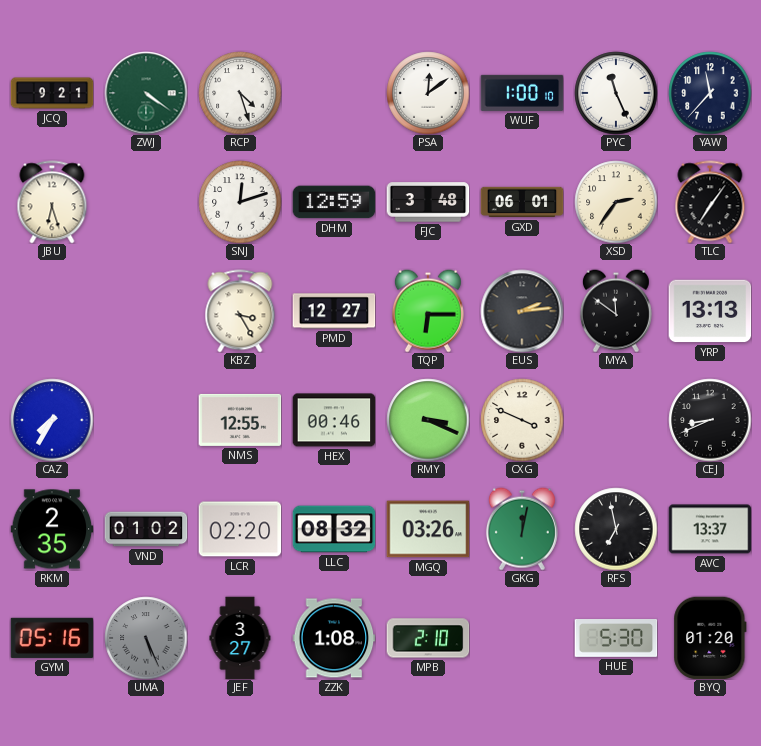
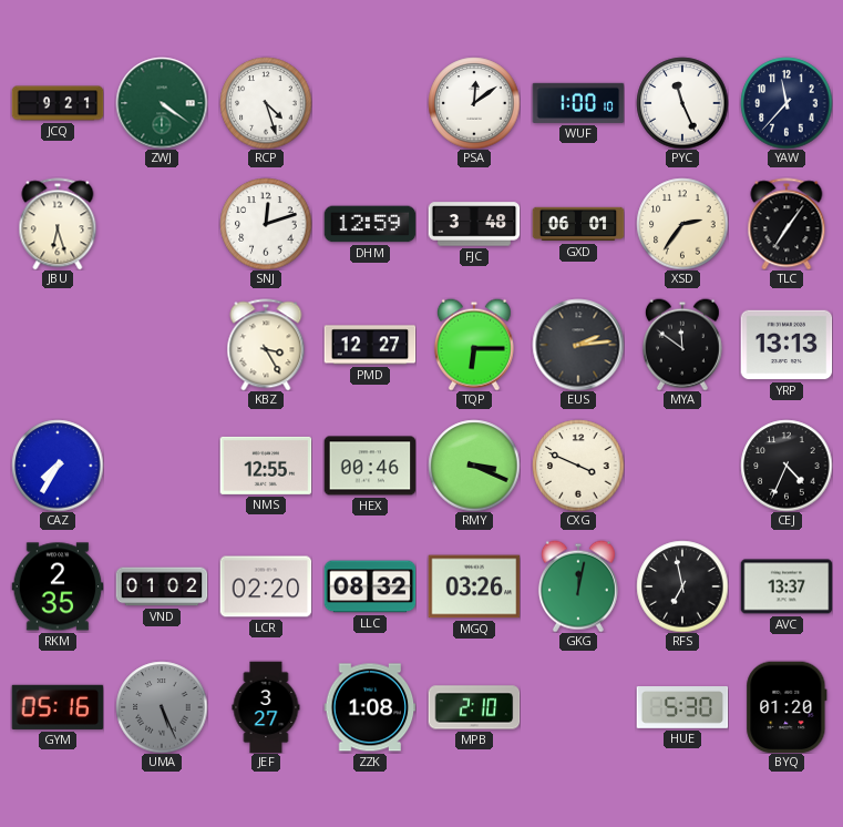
CEJ: 8:41 -> 4:34 (787, 466)
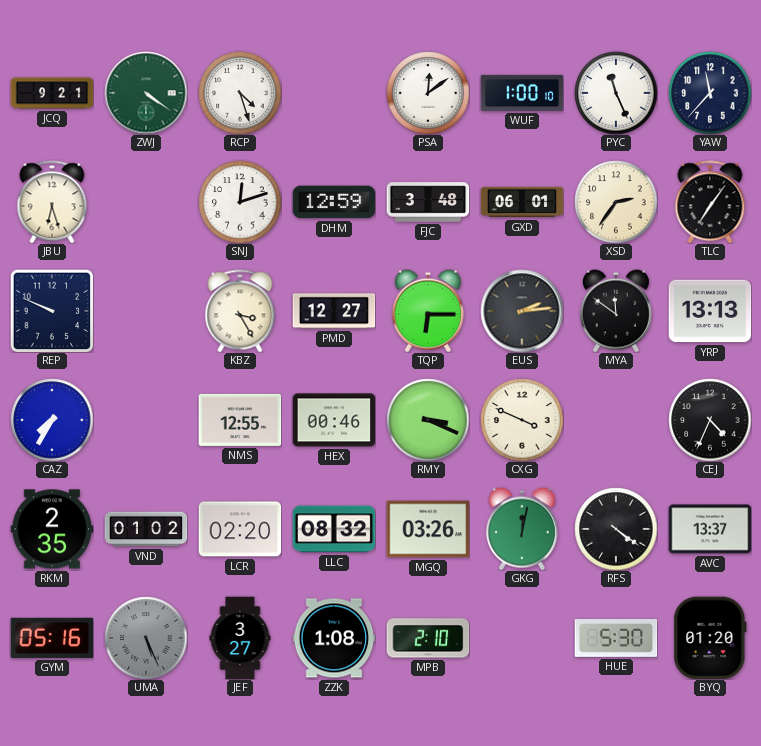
REP: none -> 9:49 (52, 311)
RFS: 6:58 -> 4:21 (616, 529)
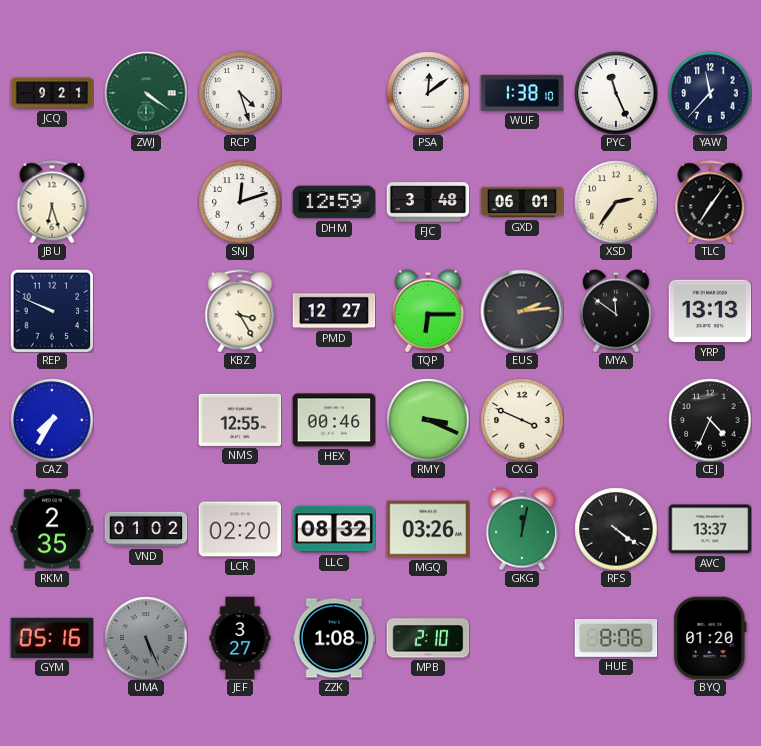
WUF: 1:00 -> 1:38 (522, 93)
HUE: 5:30 -> 8:06 (616, 639)
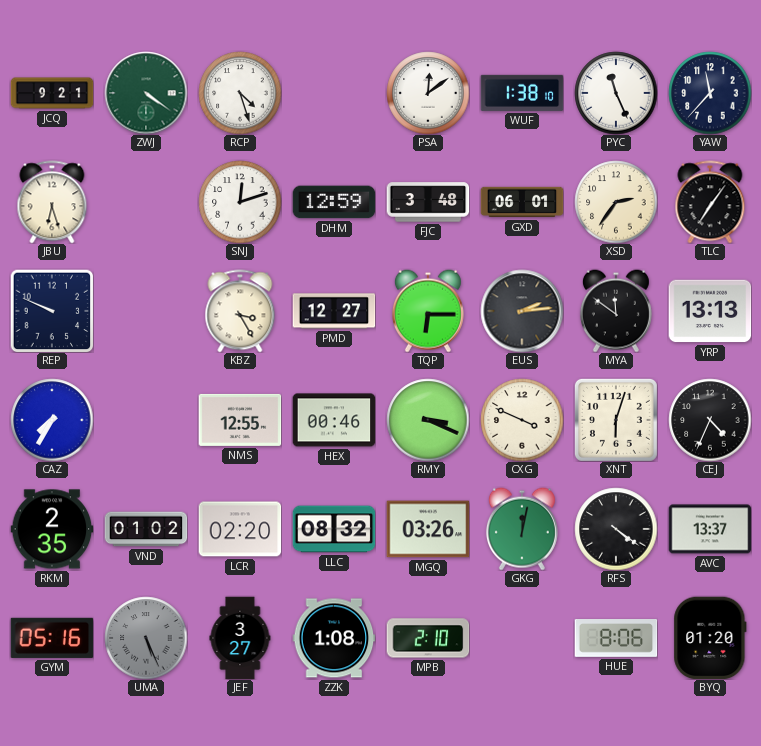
XNT: none -> 6:03 (616, 420)
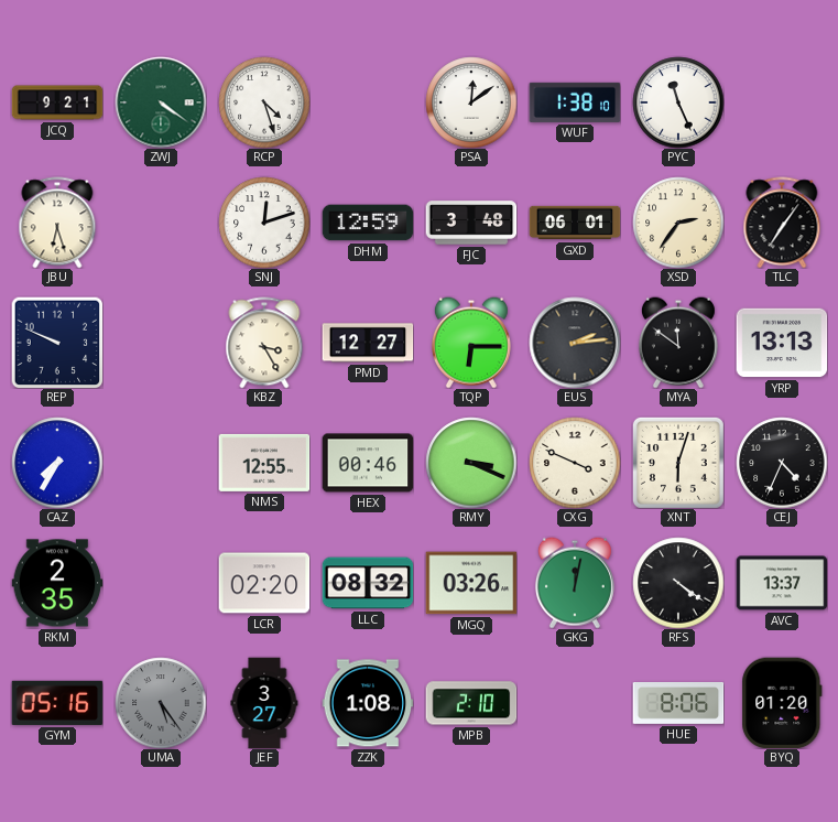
YAW: 11:37 -> none (710, 93)
VND: 01:02 -> none (146, 529)
UMA: 5:26 -> 5:24 (161, 703)
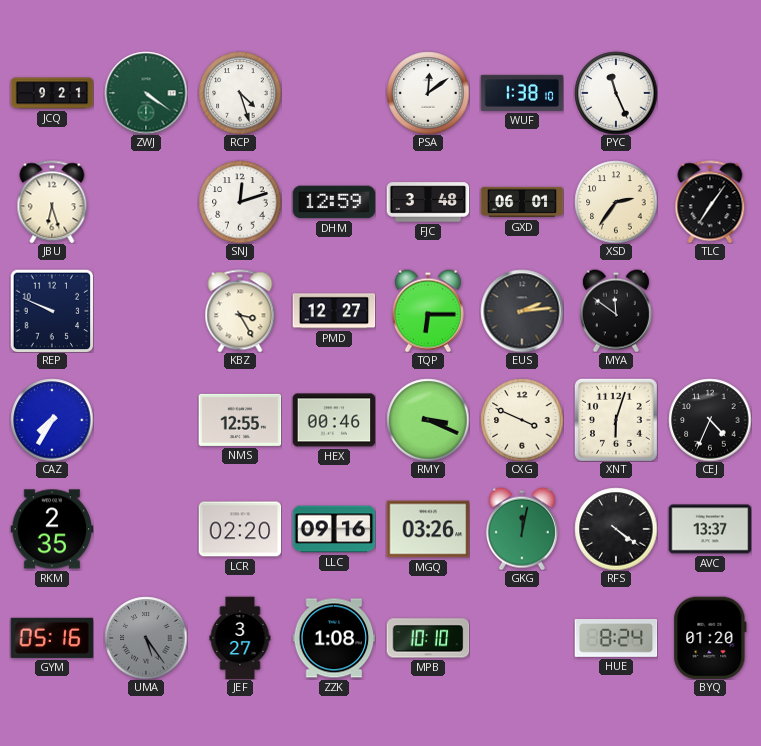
YRP: 13:13 -> none (782, 343)
LLC: 08:32 -> 09:16 (334, 529)
MPB: 2:10 -> 10:10 (428, 638)
HUE: 8:06 -> 8:24 (616, 639)
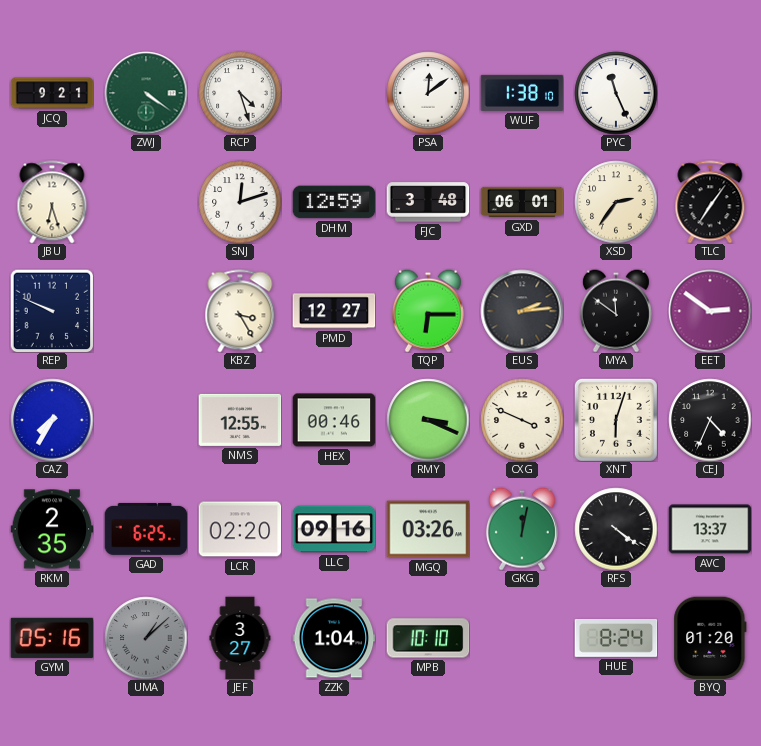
EET: none -> 2:51 (710, 311)
GAD: none -> 6:25 (146, 529)
UMA: 5:24 -> 1:08 (146, 638)
ZZK: 1:08 -> 1:04 (334, 638)
